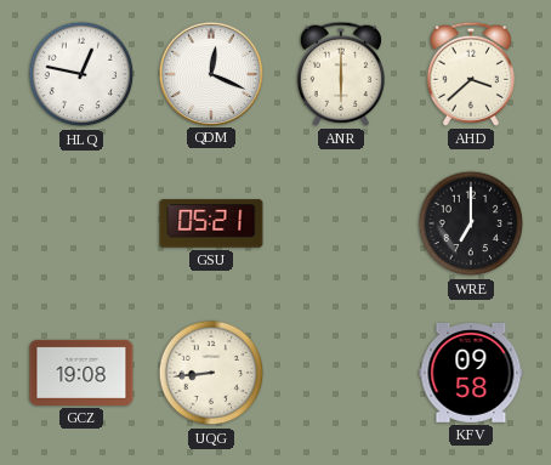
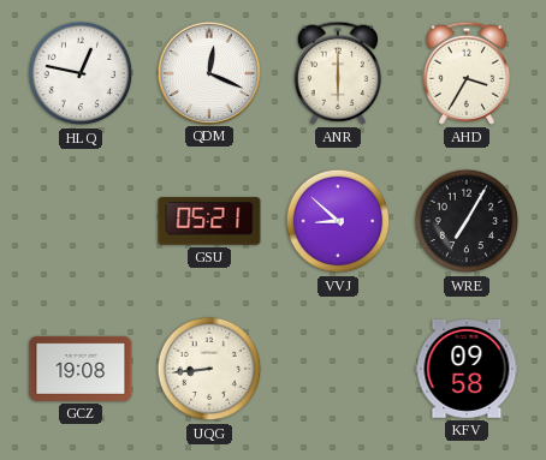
AHD: 3:38 -> 3:35 (465, 73)
VVJ: none -> 8:52 (338, 221)
WRE: 7:00 -> 7:05 (467, 221)
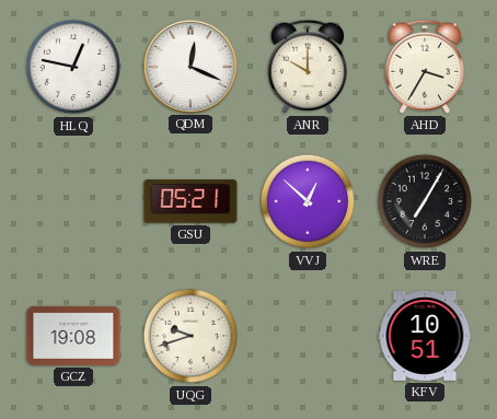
ANR: 6:00 -> 10:00 (307, 67)
VVJ: 8:52 -> 12:52 (308, 201)
UQG: 8:44 -> 9:42 (190, 336)
KFV: 09:58 -> 10:51 (425, 336)
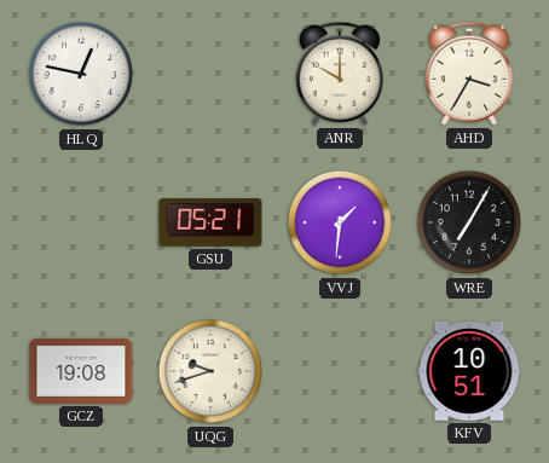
QDM: 12:19 -> none (189, 66)
VVJ: 12:52 -> 1:31 (340, 222)
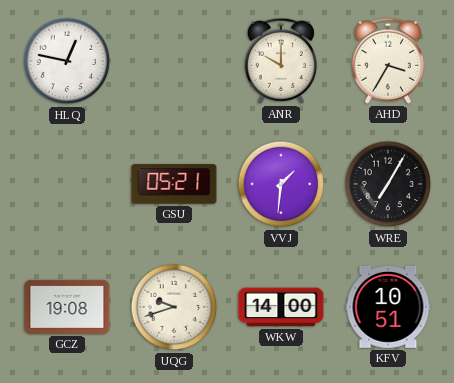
WKW: none -> 14:00 (281, 307)
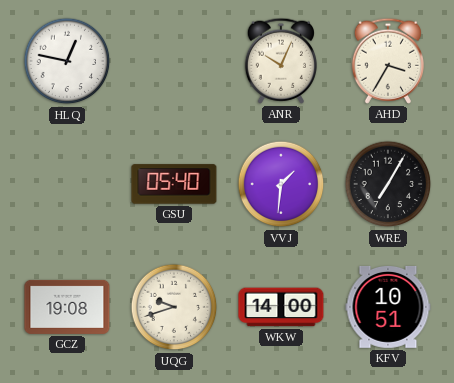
ANR: 10:00 -> 10:04 (280, 61)
GSU: 05:21 -> 05:40 (174, 184)
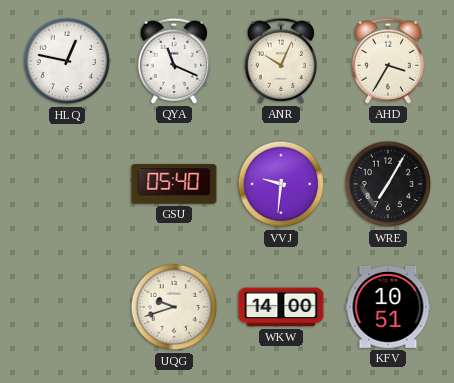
QYA: none -> 11:19 (173, 61)
VVJ: 1:31 -> 9:31 (281, 184)
GCZ: 19:08 -> none (67, 307)
